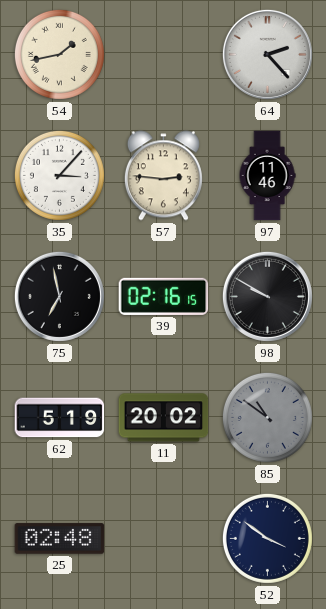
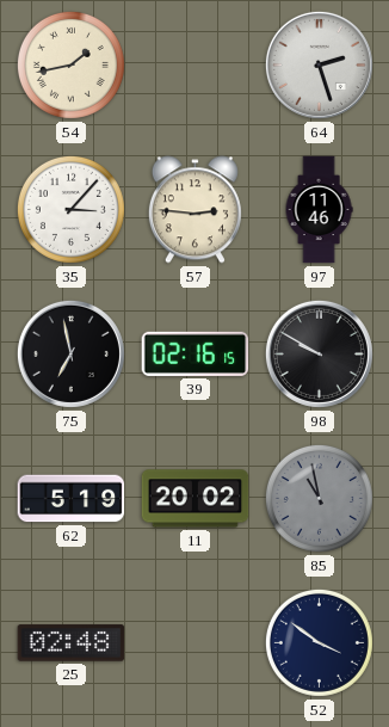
64: 2:23 -> 2:27 (319, 64)
85: 10:51 -> 10:58 (319, 498)
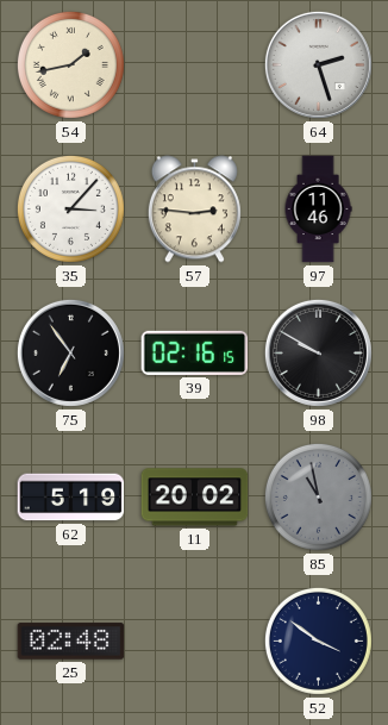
75: 6:58 -> 6:54 (70, 352)
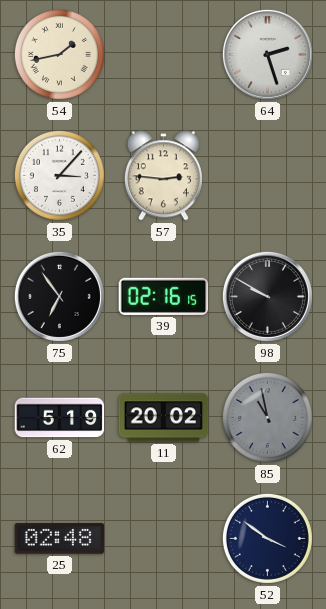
97: 11:46 -> none (318, 210)
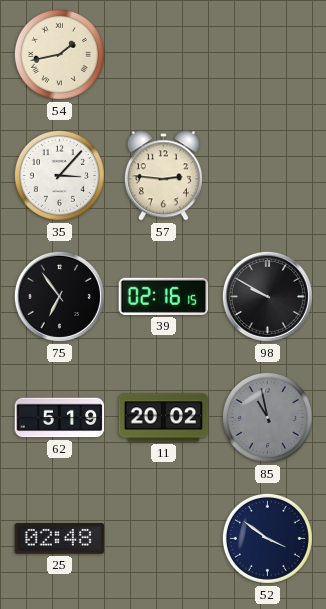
64: 2:27 -> none (267, 54)
